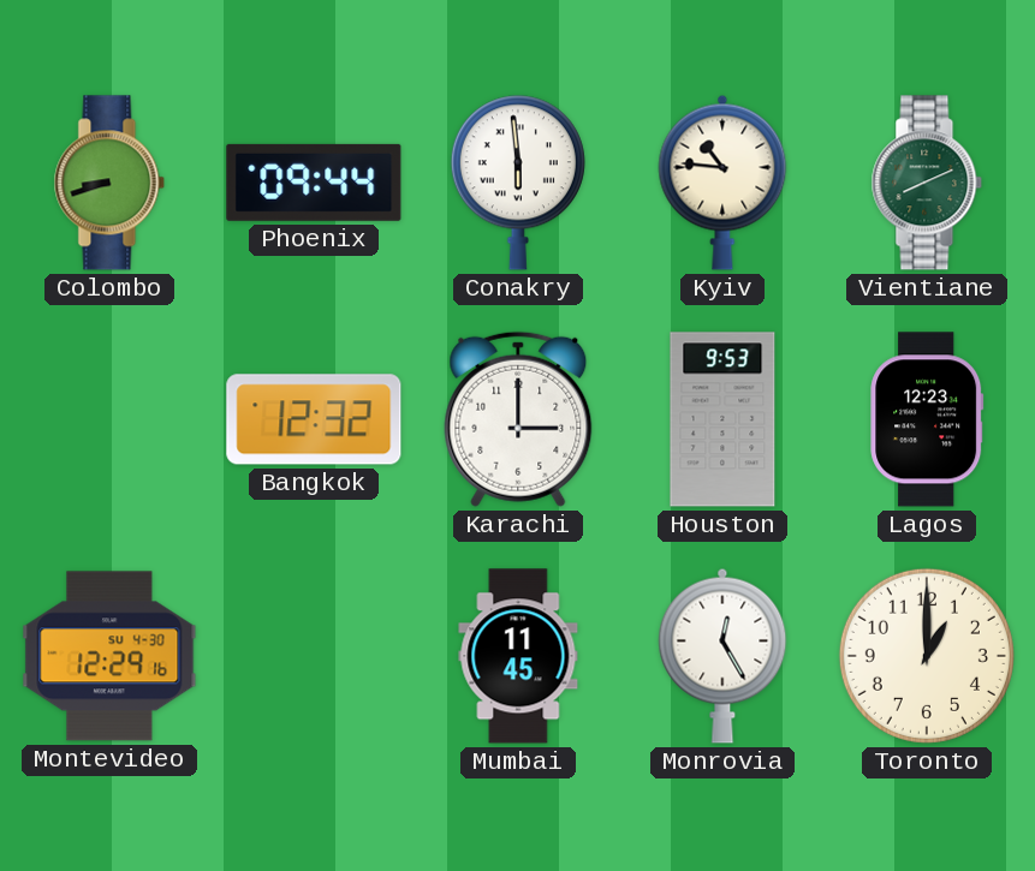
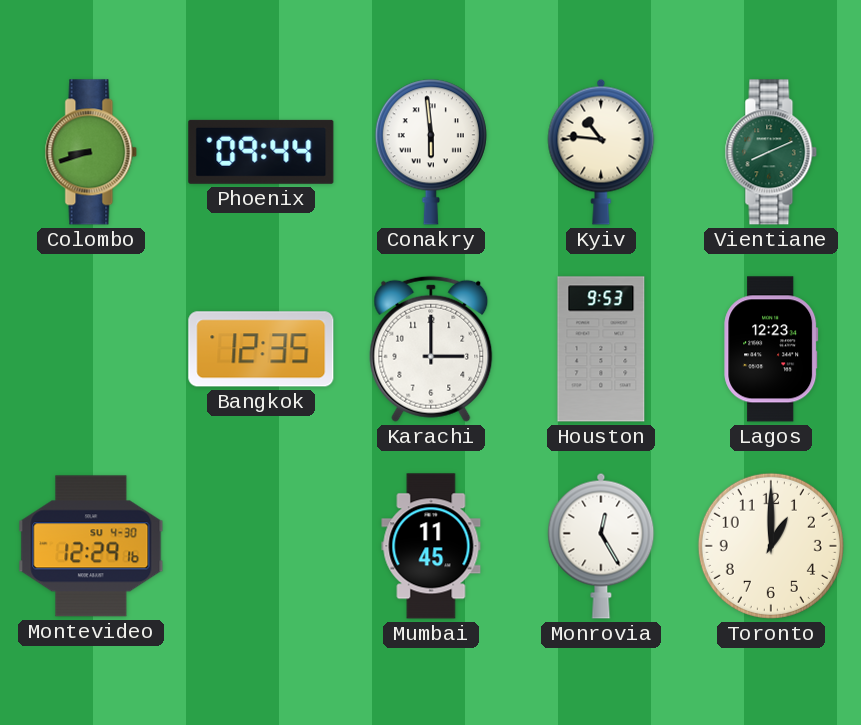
Bangkok: 12:32 -> 12:35 (261, 349)
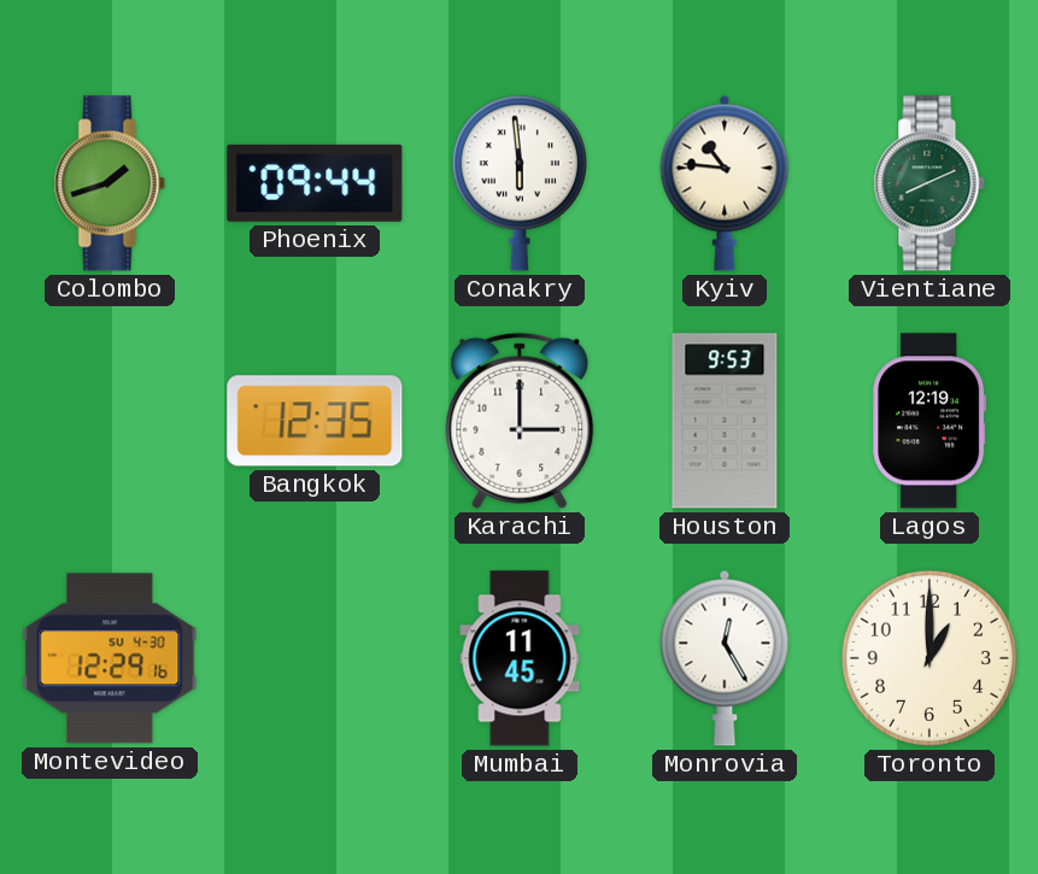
Colombo: 8:42 -> 1:42 (110, 183)
Lagos: 12:23 -> 12:19 (929, 421)
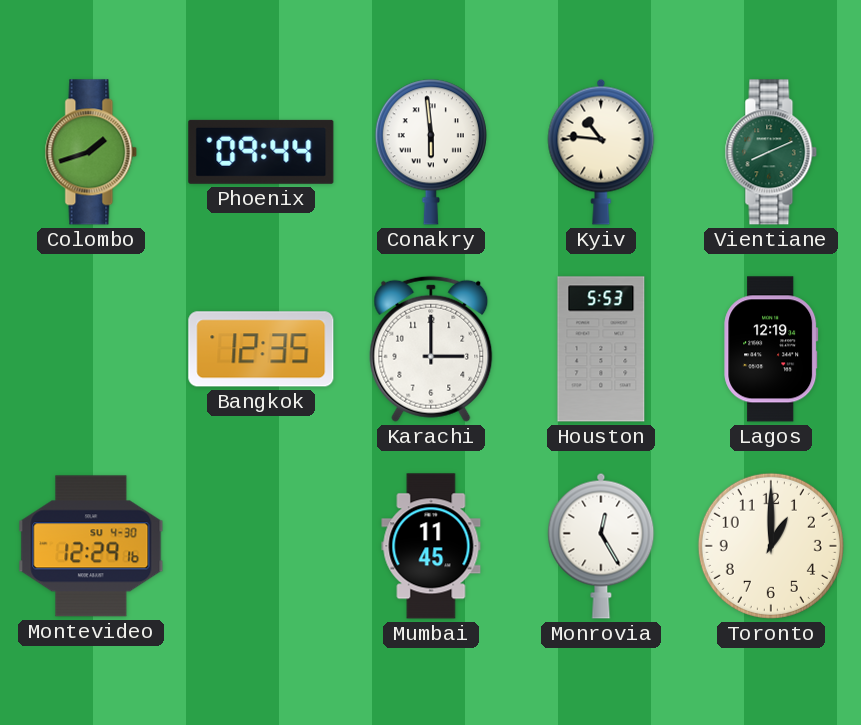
Houston: 9:53 -> 5:53 (601, 349)
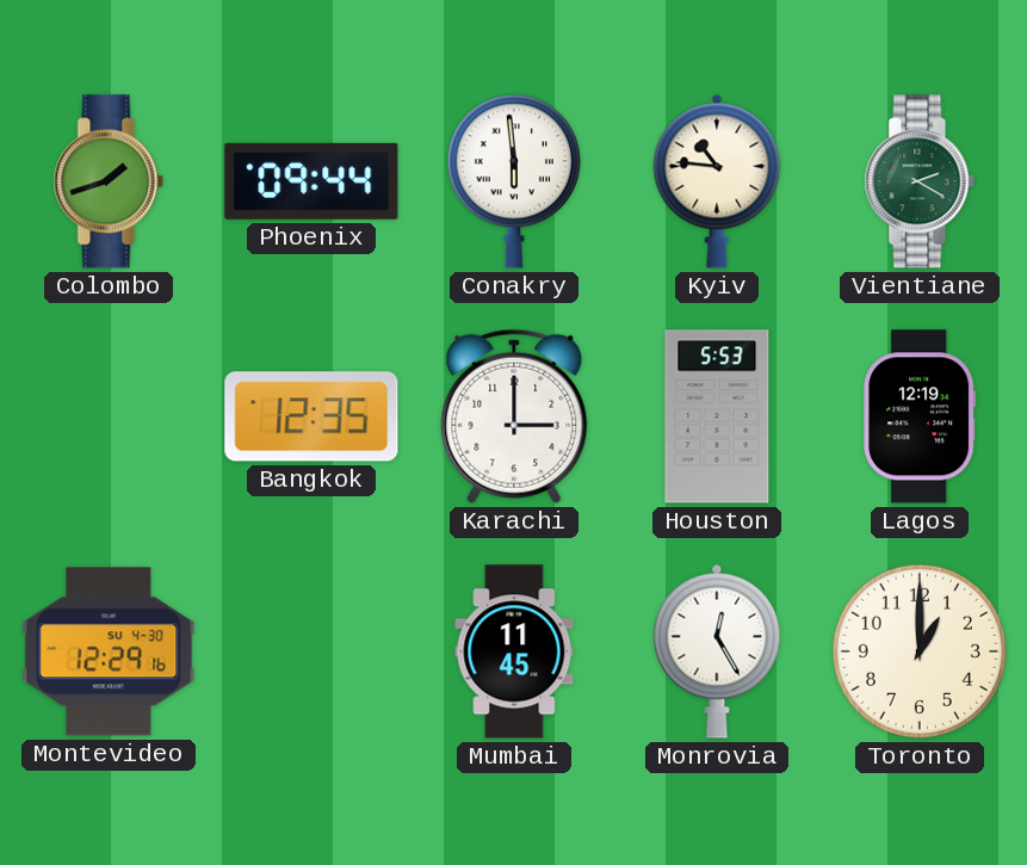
Vientiane: 8:11 -> 2:20 (920, 181)
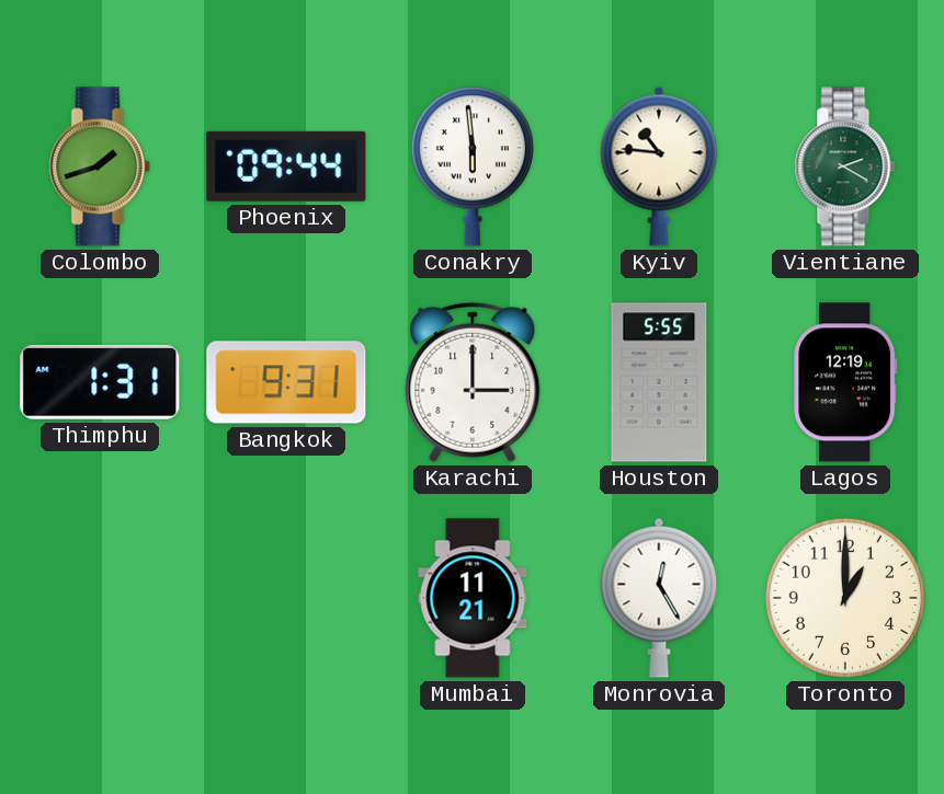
Thimphu: none -> 1:31 (100, 382)
Bangkok: 12:35 -> 9:31 (286, 382)
Houston: 5:53 -> 5:55 (659, 382)
Montevideo: 12:29 -> none (109, 651)
Mumbai: 11:45 -> 11:21 (473, 598)
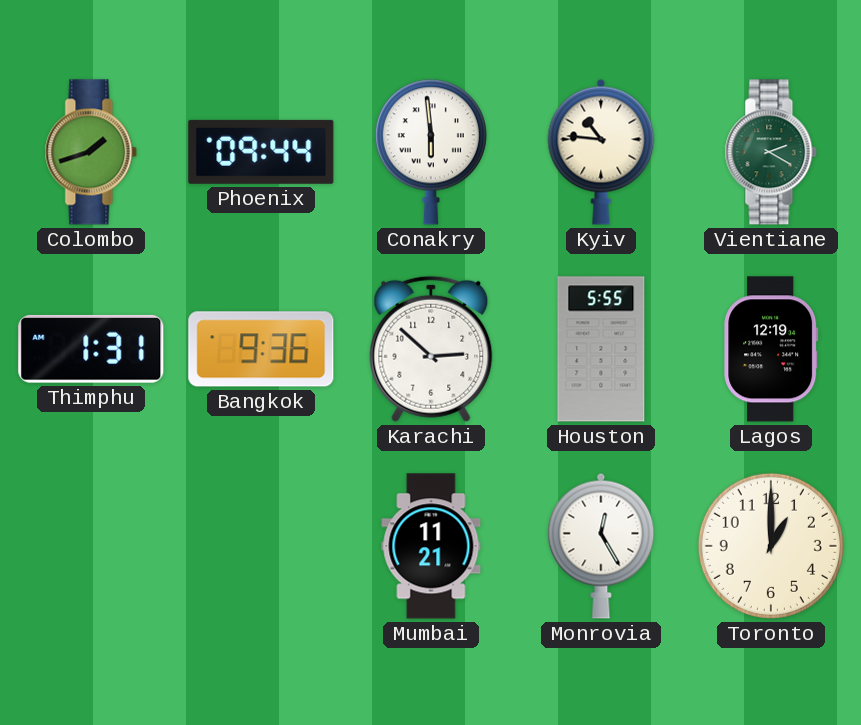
Bangkok: 9:31 -> 9:36 (261, 349)
Karachi: 3:00 -> 2:52 (431, 349)
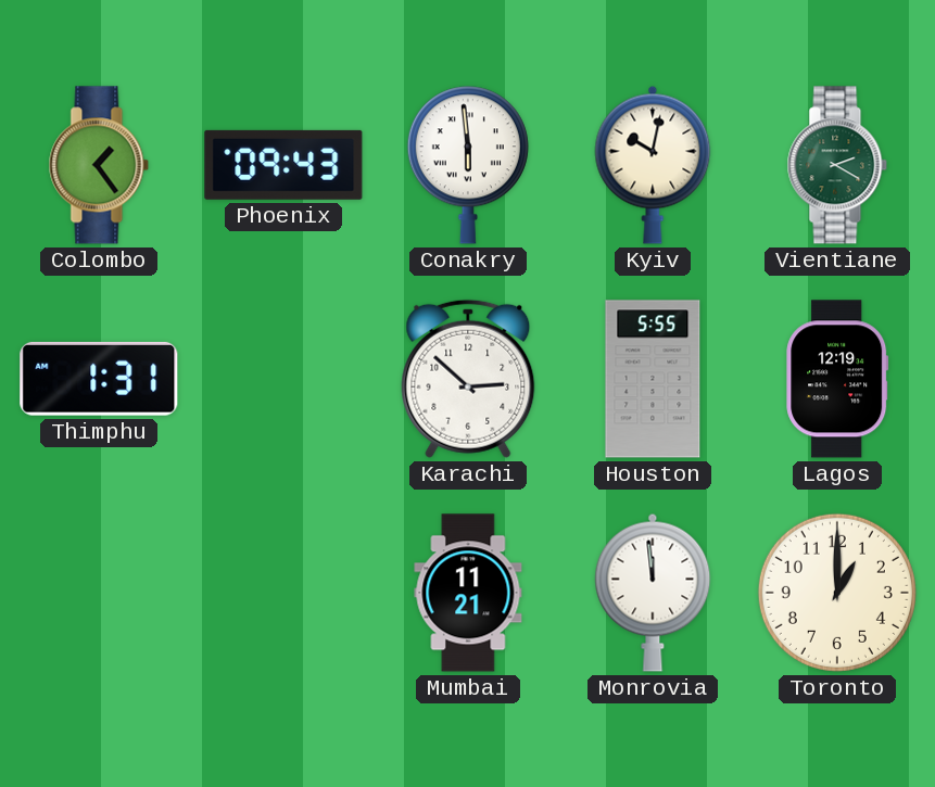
Colombo: 1:42 -> 1:24 (99, 165)
Phoenix: 09:44 -> 09:43 (283, 165)
Kyiv: 10:46 -> 10:02 (653, 165)
Bangkok: 9:36 -> none (261, 349)
Monrovia: 12:25 -> 11:59 (653, 593)
